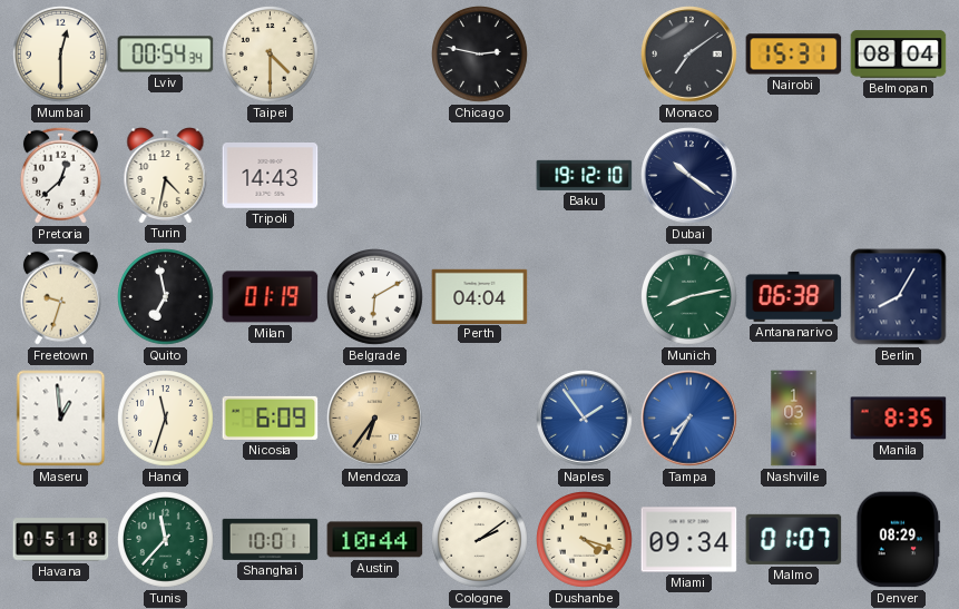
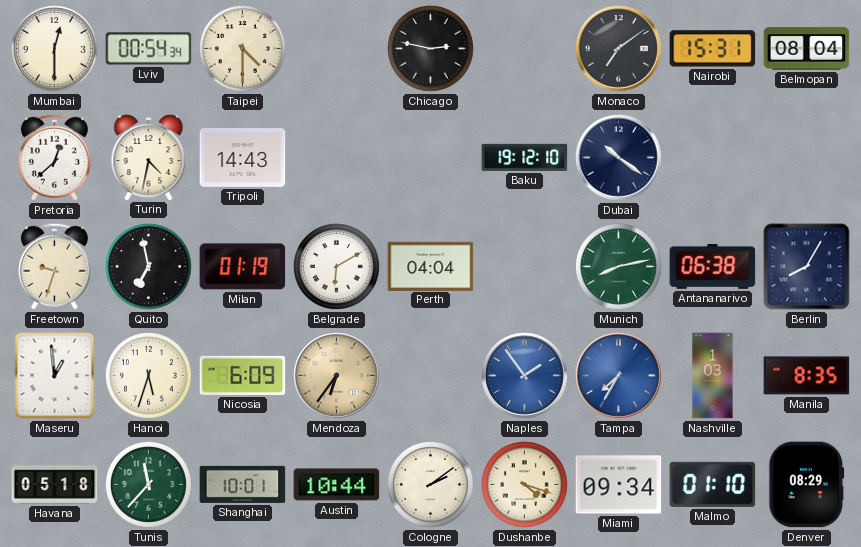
Hanoi: 11:33 -> 5:33 (149, 376)
Malmo: 01:07 -> 01:10 (713, 484)
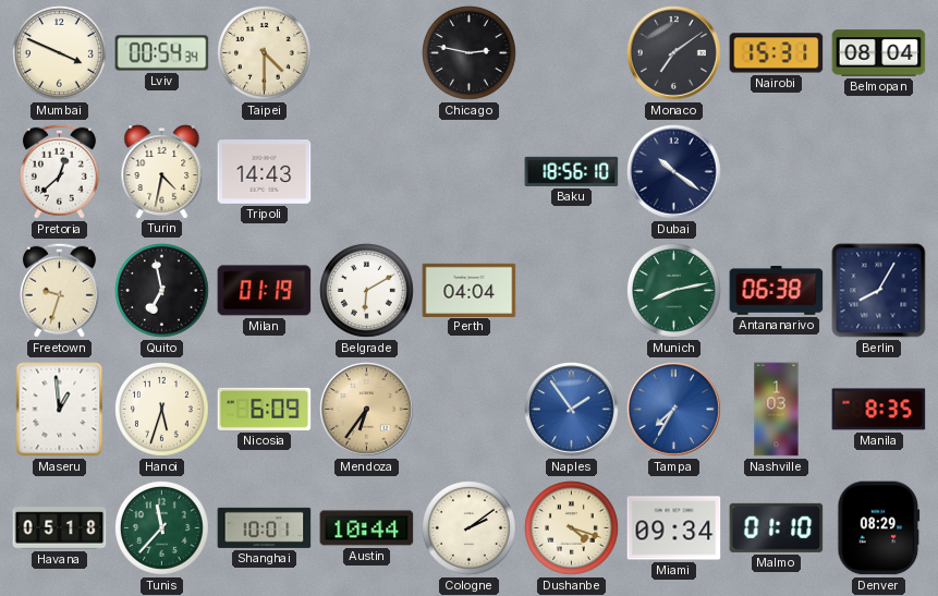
Mumbai: 12:30 -> 3:49 (60, 53)
Baku: 19:12 -> 18:56 (572, 171)
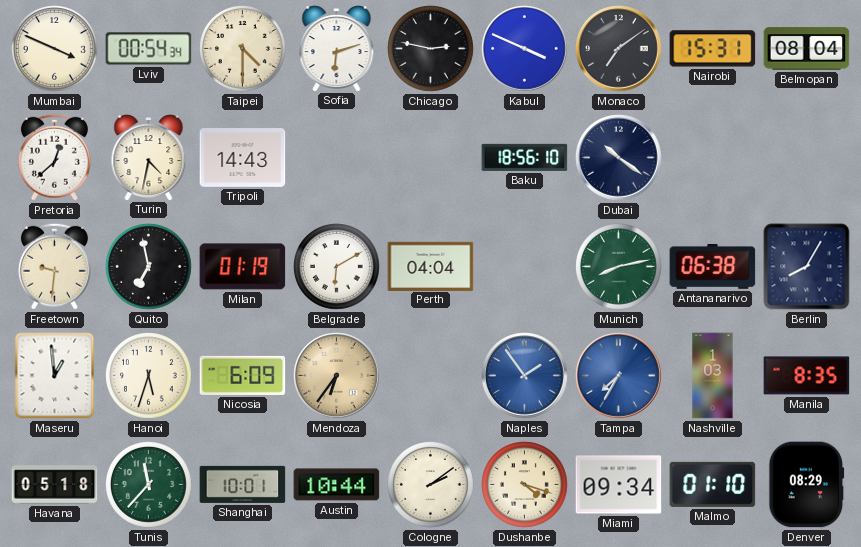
Sofia: none -> 6:12 (337, 49)
Kabul: none -> 3:49 (525, 49)
Freetown: 9:33 -> 9:31 (54, 266)
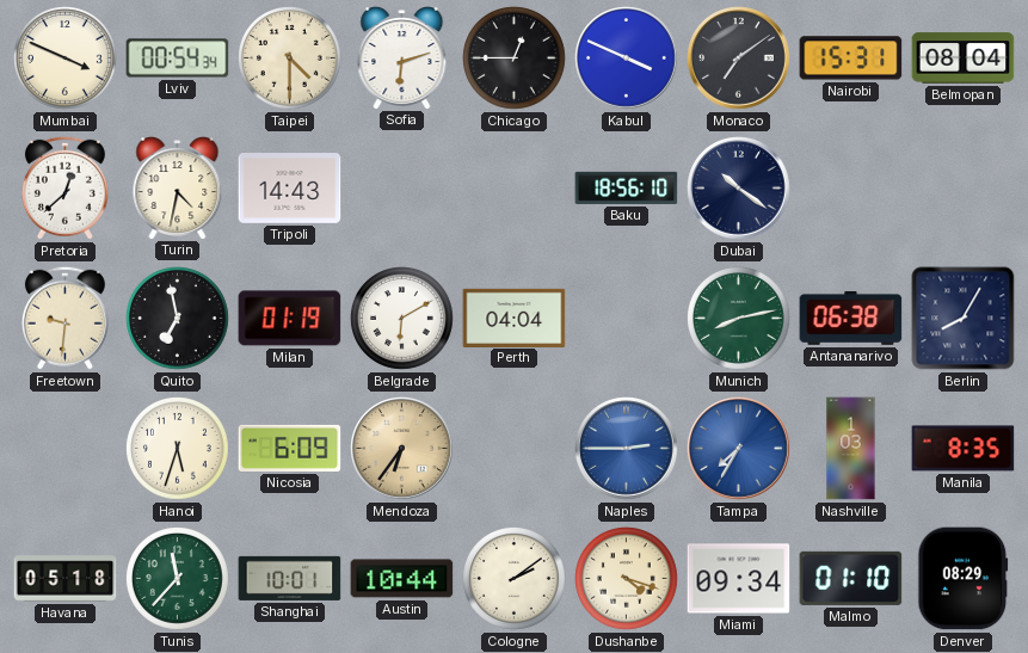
Chicago: 2:47 -> 12:45 (515, 58)
Maseru: 12:59 -> none (55, 376)
Naples: 1:54 -> 2:45 (627, 449)
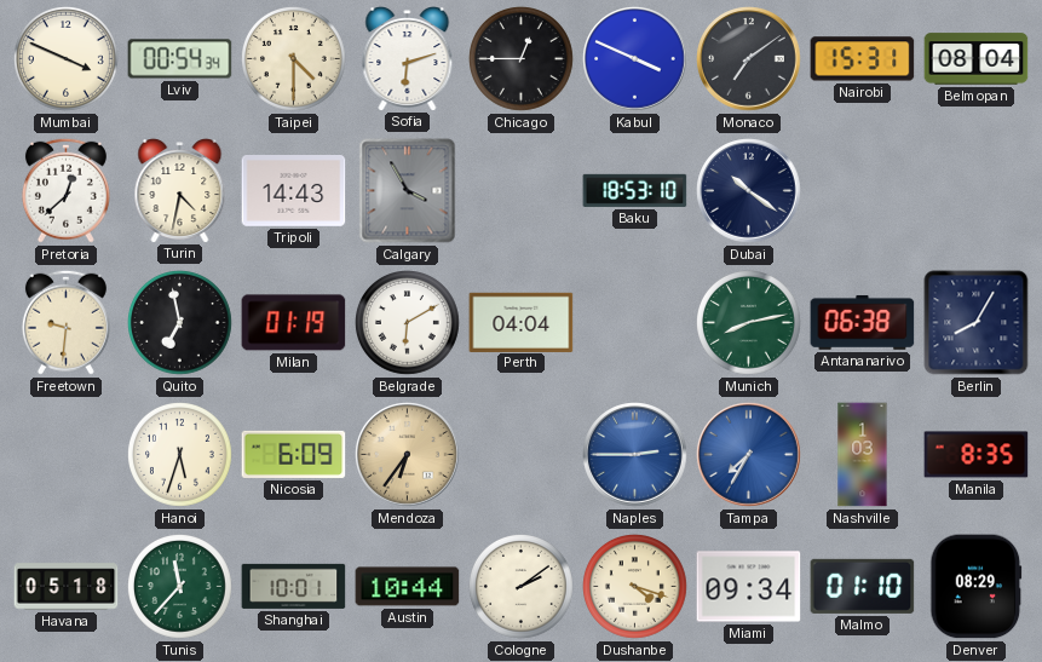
Calgary: none -> 3:55 (408, 191)
Baku: 18:56 -> 18:53 (635, 190)
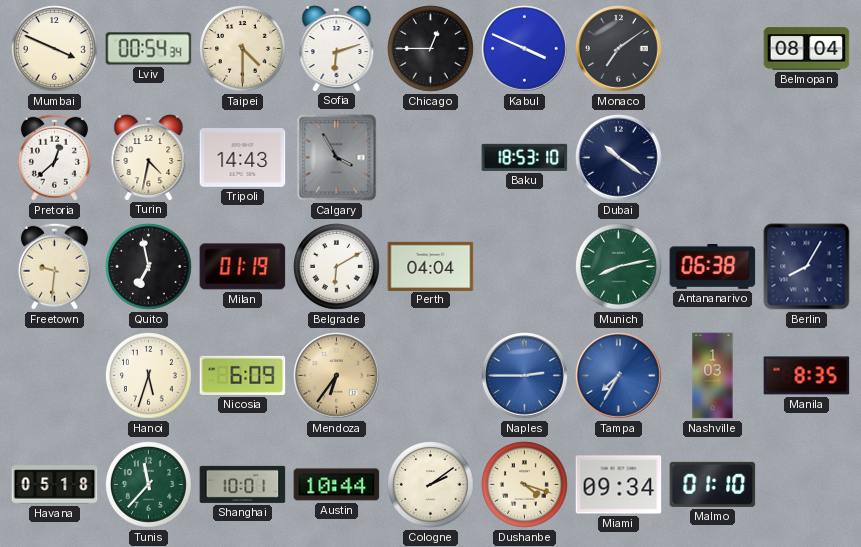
Nairobi: 15:31 -> none (863, 59)
Denver: 08:29 -> none (977, 587)
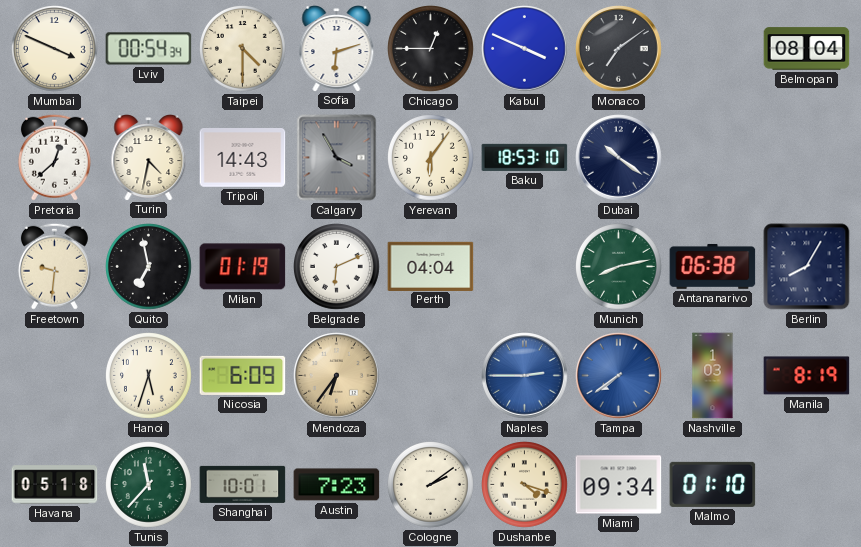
Yerevan: none -> 6:06 (431, 158)
Belgrade: 6:10 -> 6:11 (337, 267)
Tampa: 7:35 -> 7:39 (619, 376)
Manila: 8:35 -> 8:19 (807, 376)
Austin: 10:44 -> 7:23 (337, 485)
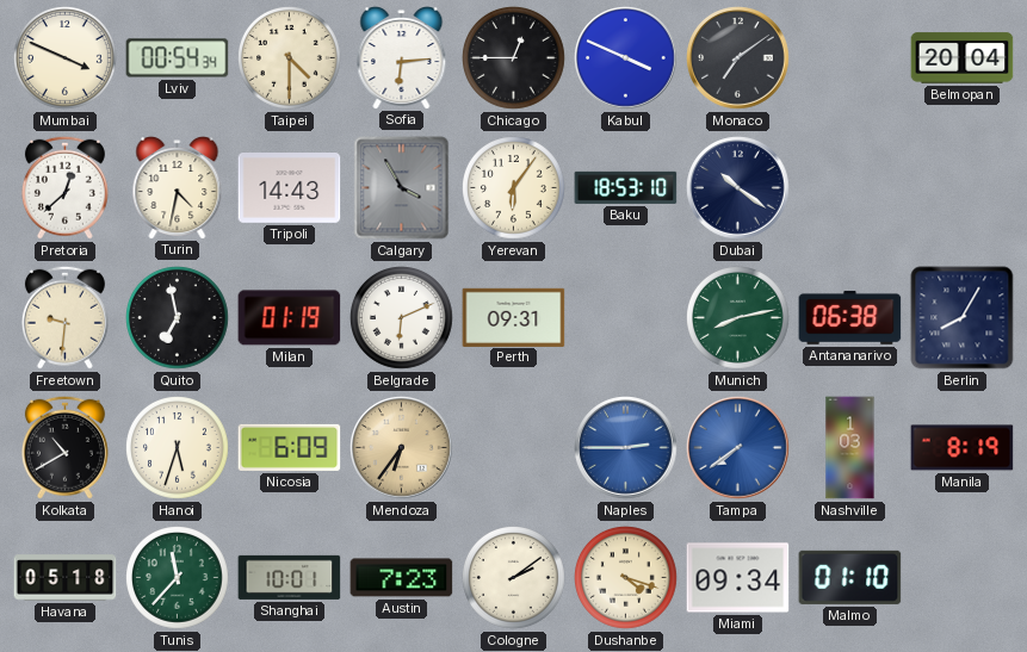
Sofia: 6:12 -> 6:14 (402, 58)
Belmopan: 08:04 -> 20:04 (963, 58)
Perth: 04:04 -> 09:31 (514, 317)
Kolkata: none -> 10:40 (64, 447)
